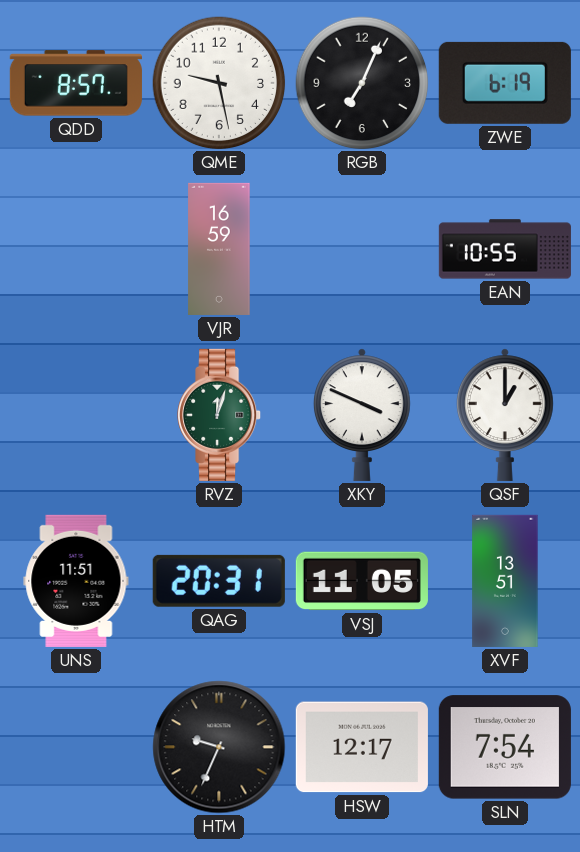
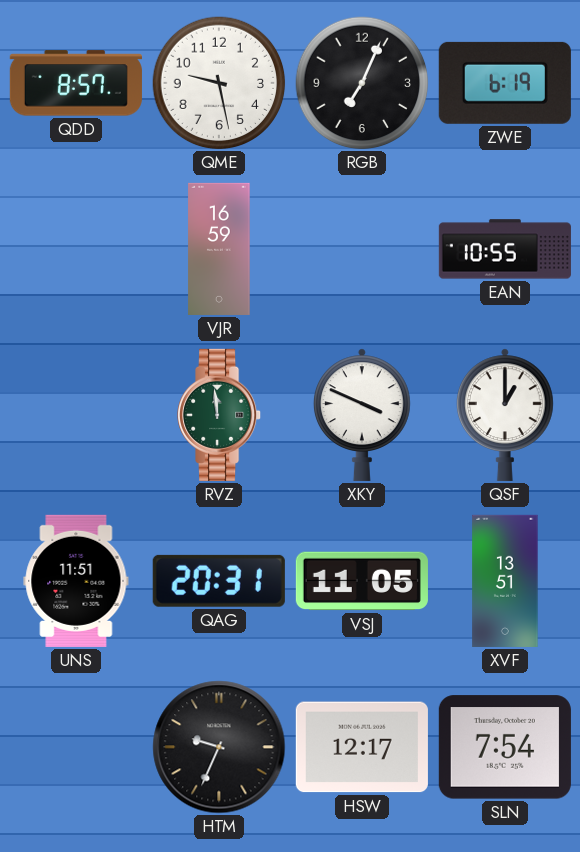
RVZ: 12:03 -> 11:59 (220, 415)
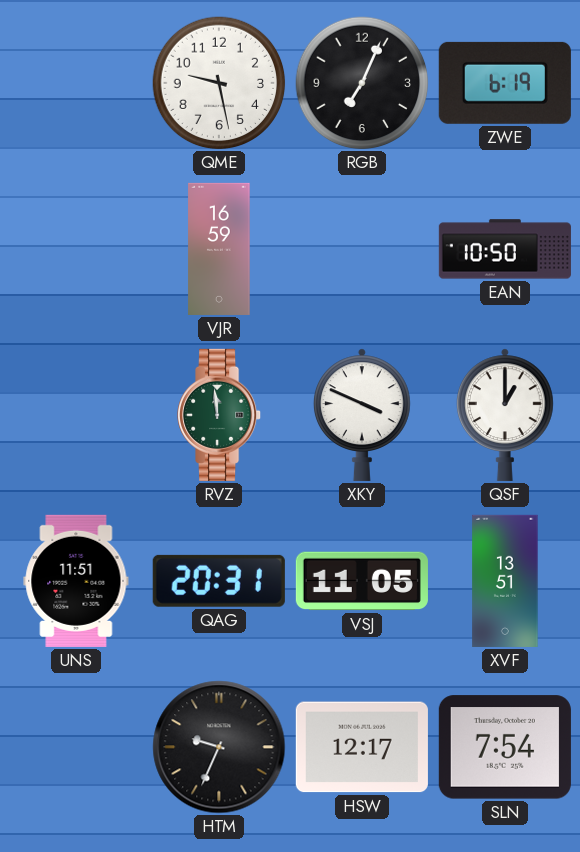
QDD: 8:57 -> none (76, 83)
EAN: 10:55 -> 10:50 (505, 249)
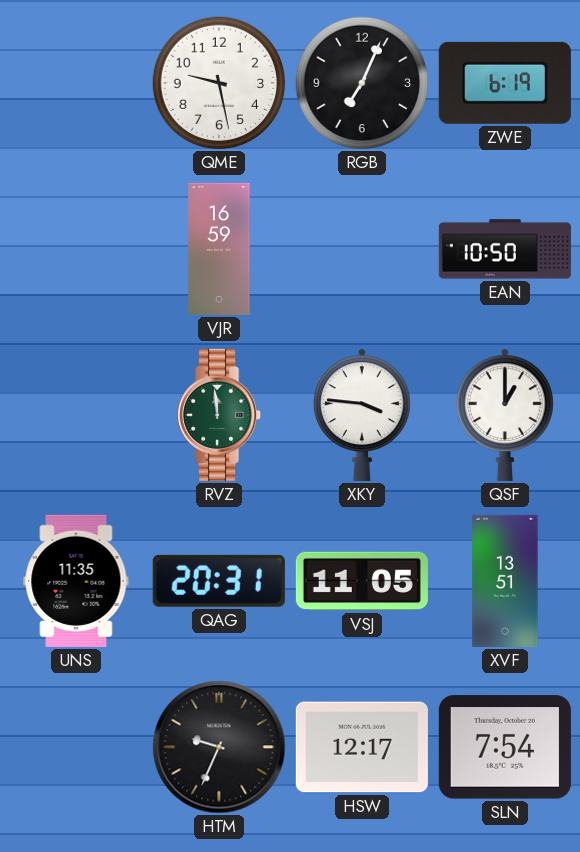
XKY: 3:49 -> 3:46 (362, 415)
UNS: 11:51 -> 11:35 (76, 581)
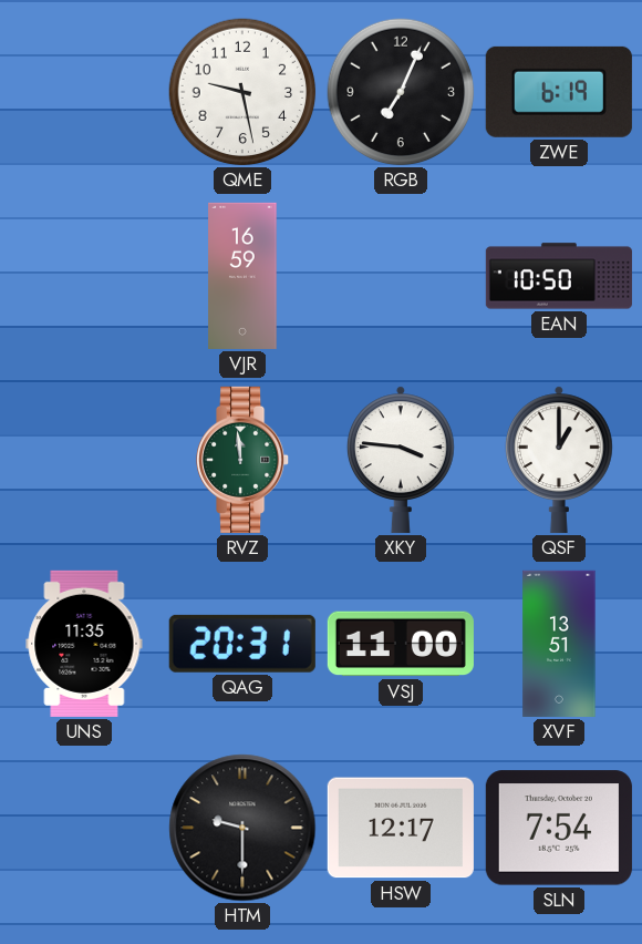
VSJ: 11:05 -> 11:00 (401, 644)
HTM: 9:34 -> 9:30 (242, 828)
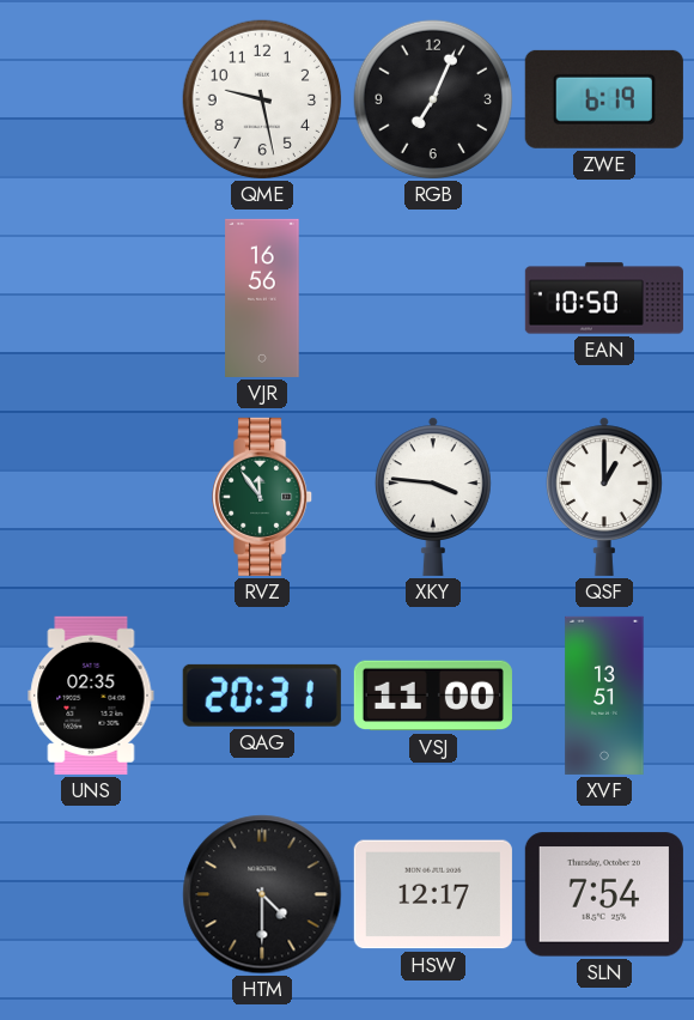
VJR: 16:59 -> 16:56 (262, 298)
RVZ: 11:59 -> 11:54 (263, 497)
UNS: 11:35 -> 02:35 (91, 696)
HTM: 9:30 -> 4:30 (262, 894)
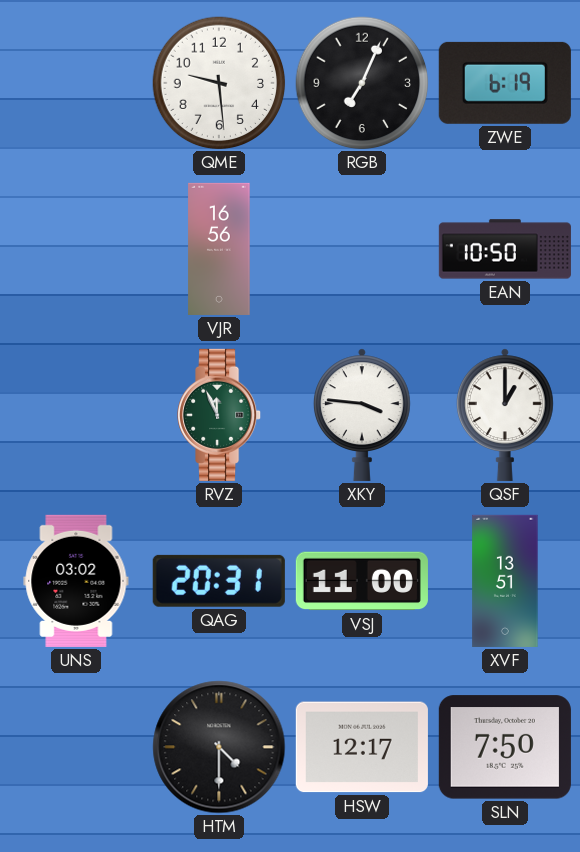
QME: 9:28 -> 9:29 (219, 83)
RVZ: 11:54 -> 11:56 (220, 415)
UNS: 02:35 -> 03:02 (76, 581)
SLN: 7:54 -> 7:50 (505, 747)
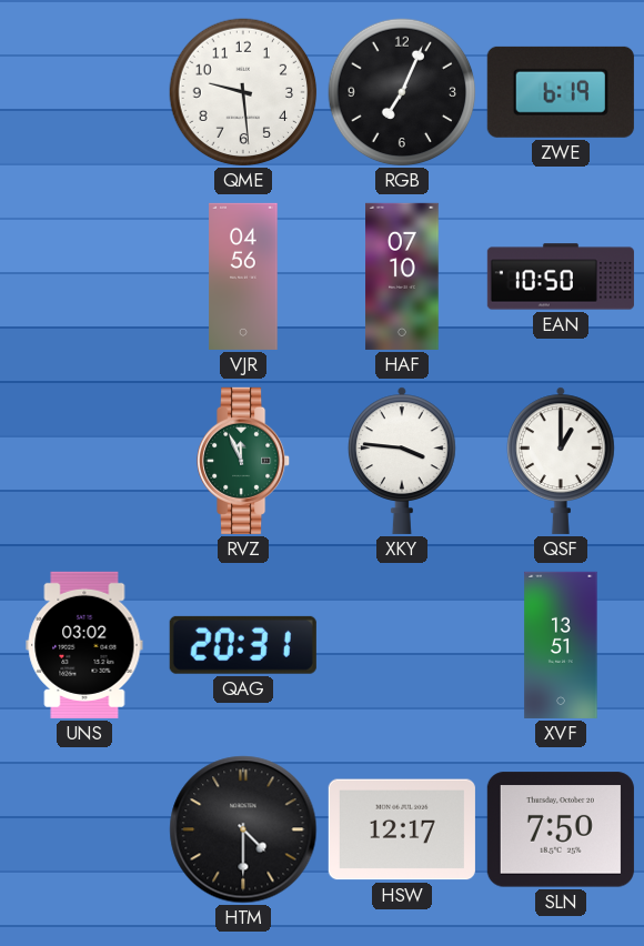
VJR: 16:56 -> 04:56 (243, 276)
HAF: none -> 07:10 (402, 276)
VSJ: 11:00 -> none (362, 581)
